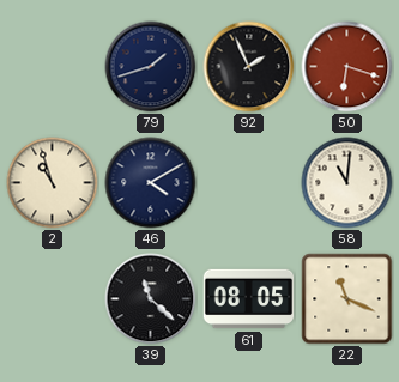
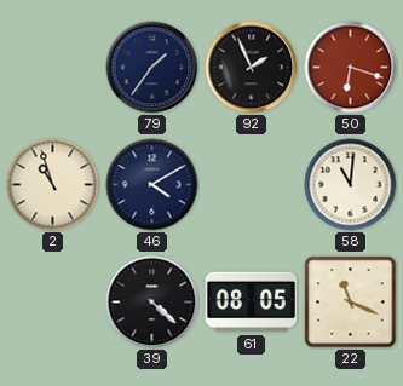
79: 1:42 -> 1:36 (152, 68)
39: 11:22 -> 4:22 (152, 303)
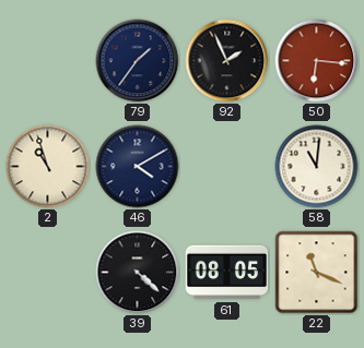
50: 6:18 -> 6:16 (317, 61)
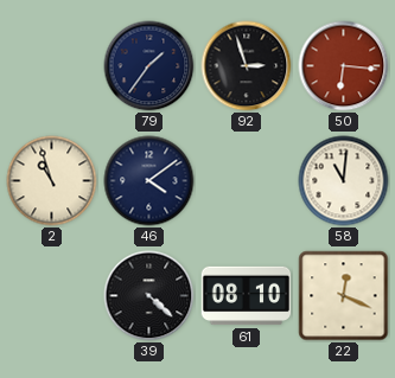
92: 1:56 -> 2:57 (247, 66)
46: 4:10 -> 4:09 (149, 181)
61: 08:05 -> 08:10 (247, 296)
22: 11:19 -> 12:19 (344, 296)
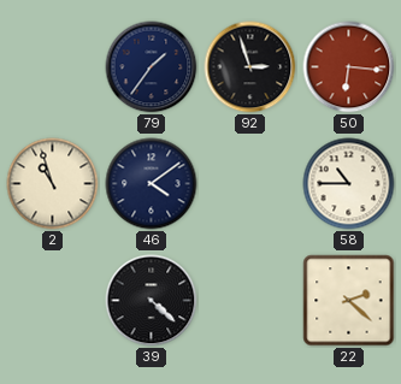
58: 11:01 -> 10:45 (349, 184)
61: 08:10 -> none (247, 296)
22: 12:19 -> 2:22 (349, 301)
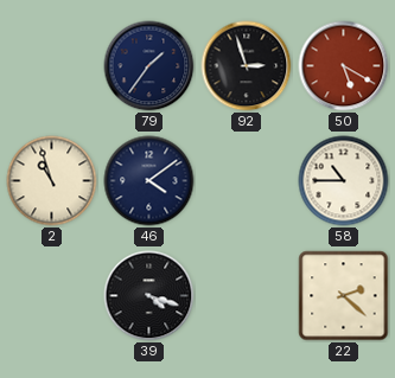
50: 6:16 -> 5:20 (344, 66)
39: 4:22 -> 4:18 (149, 296)
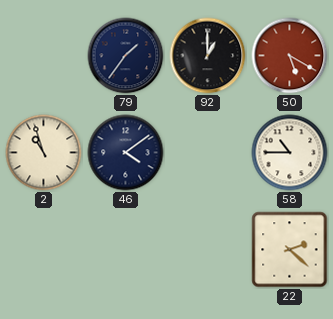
92: 2:57 -> 1:00 (208, 56)
39: 4:18 -> none (149, 296)
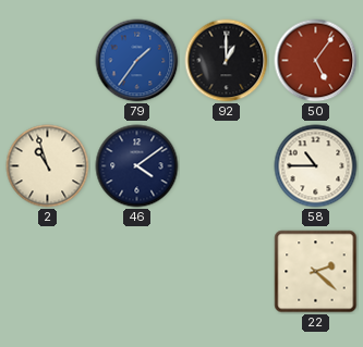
79 dial: navy -> blue (137, 61)
50: 5:20 -> 5:06 (316, 61)
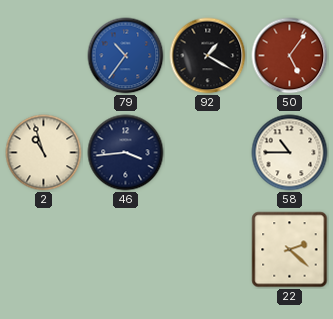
79: 1:36 -> 10:36 (126, 56)
92: 1:00 -> 1:20 (208, 56)
46: 4:09 -> 3:44 (126, 153)
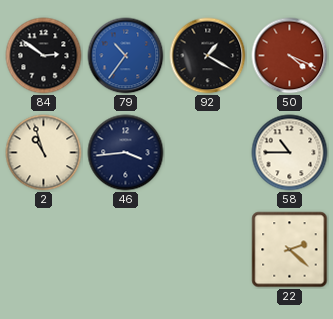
84: none -> 2:51 (44, 56)
50: 5:06 -> 4:19 (290, 56)
